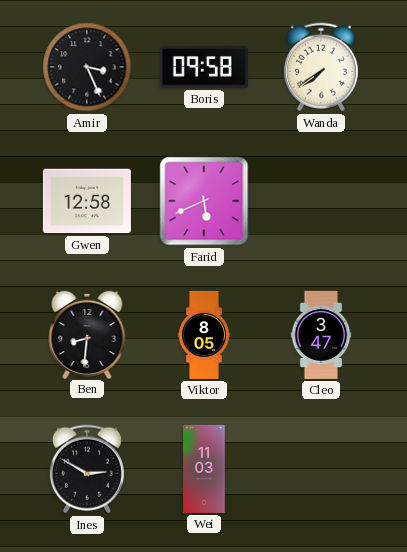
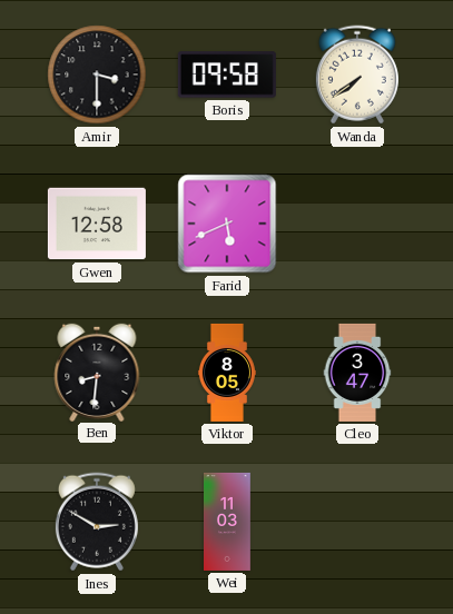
Amir: 3:26 -> 3:30 (97, 75)
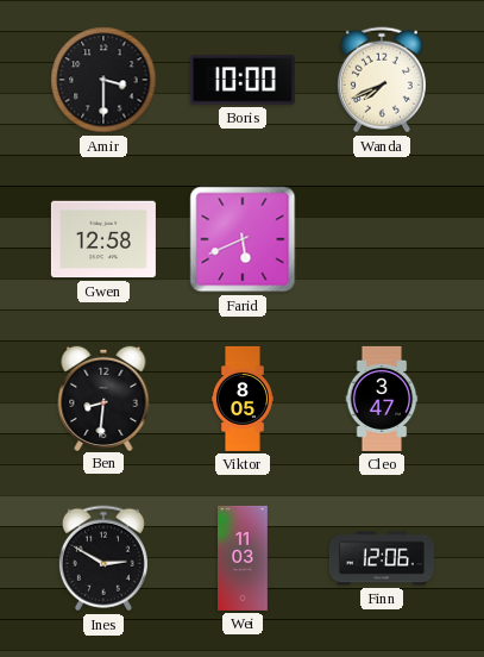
Boris: 09:58 -> 10:00 (243, 80)
Wanda: 7:39 -> 7:41 (382, 80)
Finn: none -> 12:06 (382, 558)
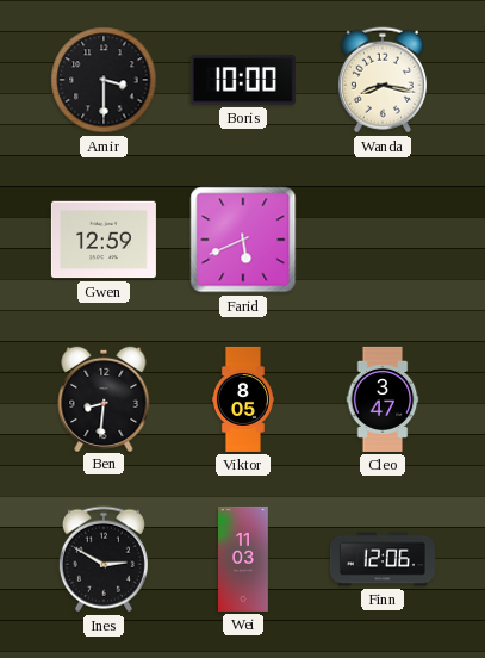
Wanda: 7:41 -> 8:17 (383, 80)
Gwen: 12:58 -> 12:59 (104, 240)
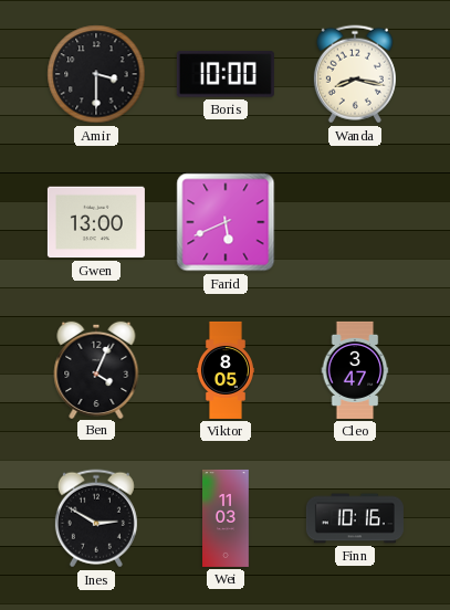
Gwen: 12:59 -> 13:00 (96, 222)
Ben: 8:31 -> 4:04 (96, 369)
Finn: 12:06 -> 10:16 (355, 518)
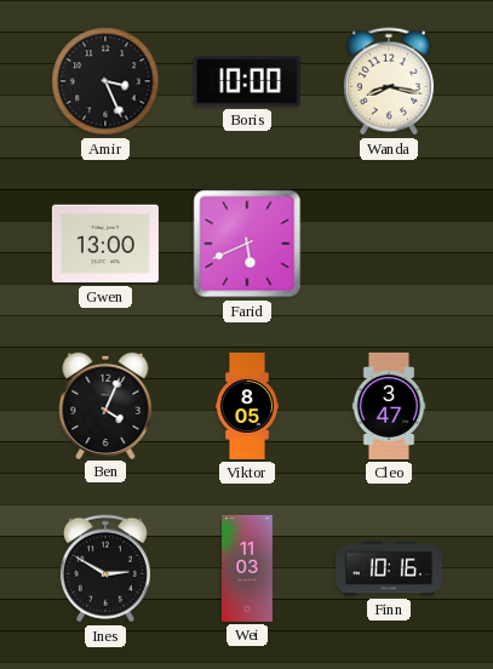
Amir: 3:30 -> 3:26 (105, 81)
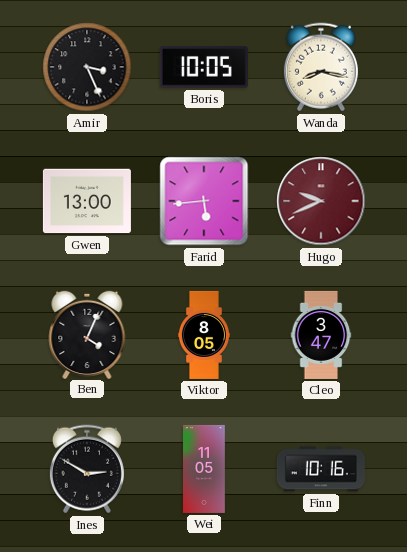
Boris: 10:00 -> 10:05 (204, 67)
Farid: 5:41 -> 5:44 (204, 201)
Hugo: none -> 9:41 (321, 201)
Wei: 11:03 -> 11:05 (205, 469)
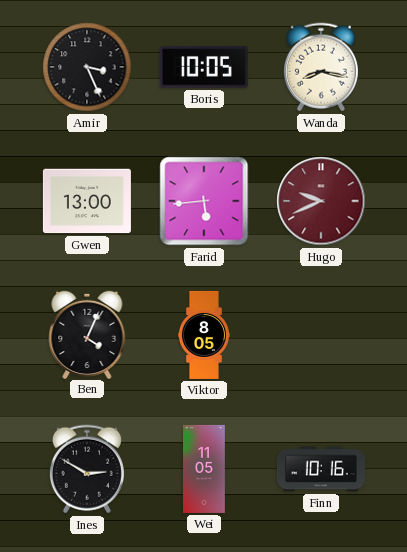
Cleo: 3:47 -> none (321, 335)
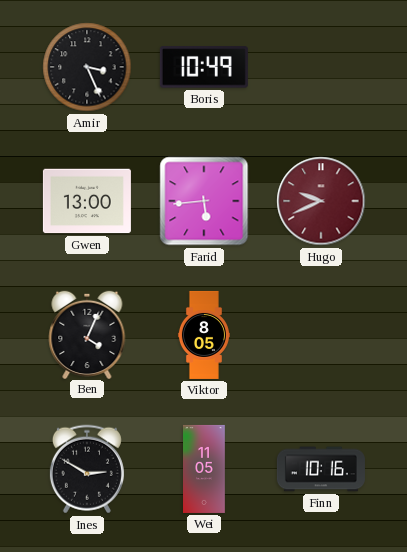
Boris: 10:05 -> 10:49 (204, 67)
Wanda: 8:17 -> none (321, 67)
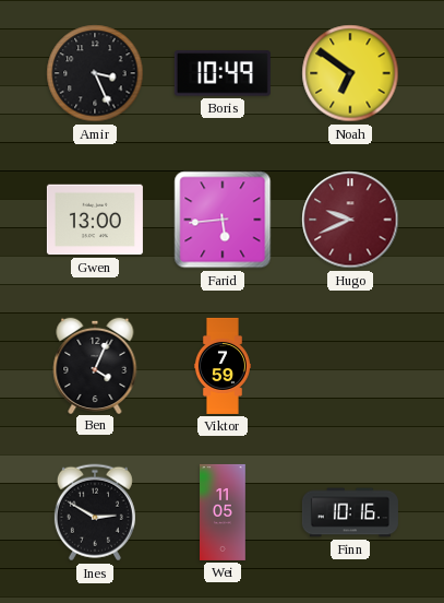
Noah: none -> 6:51 (350, 73)
Viktor: 8:05 -> 7:59 (223, 366)
